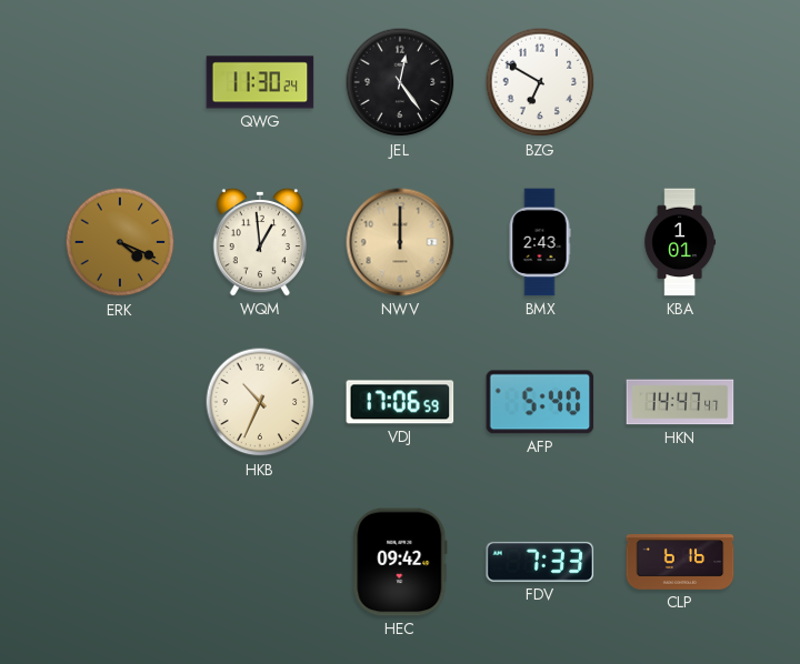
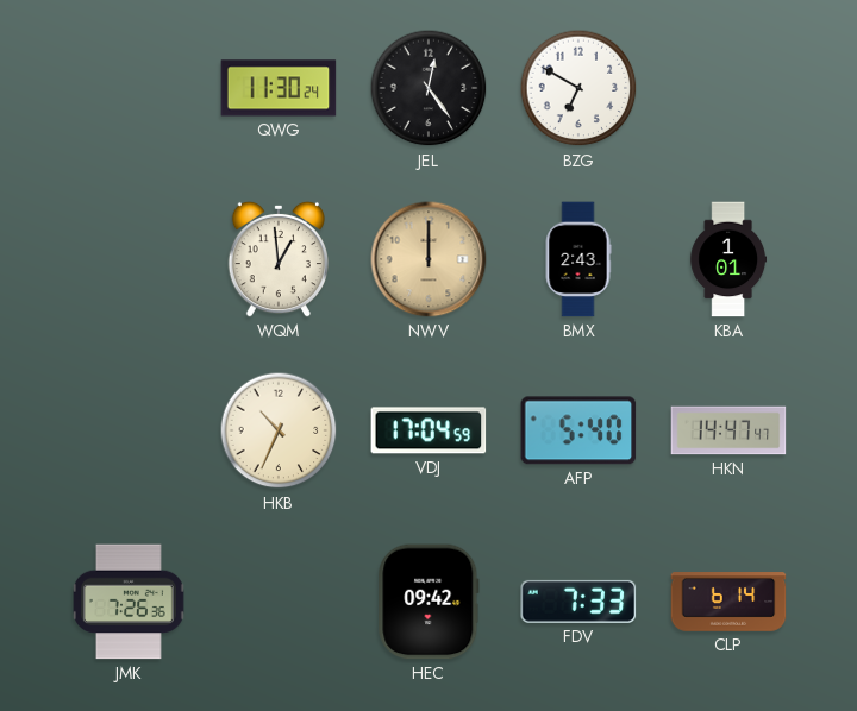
ERK: 4:19 -> none (120, 242)
VDJ: 17:06 -> 17:04 (428, 430)
JMK: none -> 7:26 (129, 602)
CLP: 6:16 -> 6:14 (728, 602)
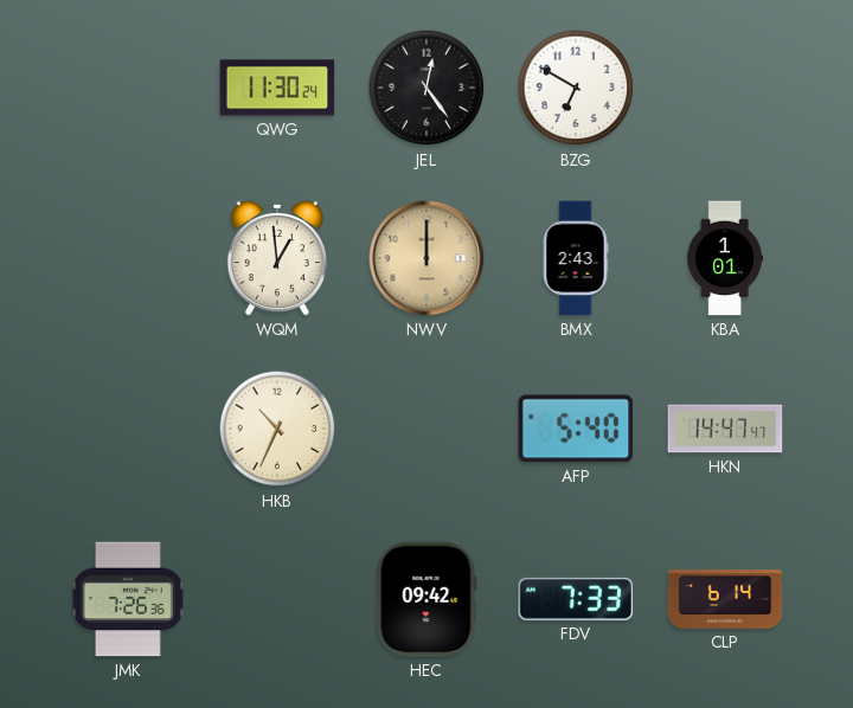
VDJ: 17:04 -> none (428, 430)
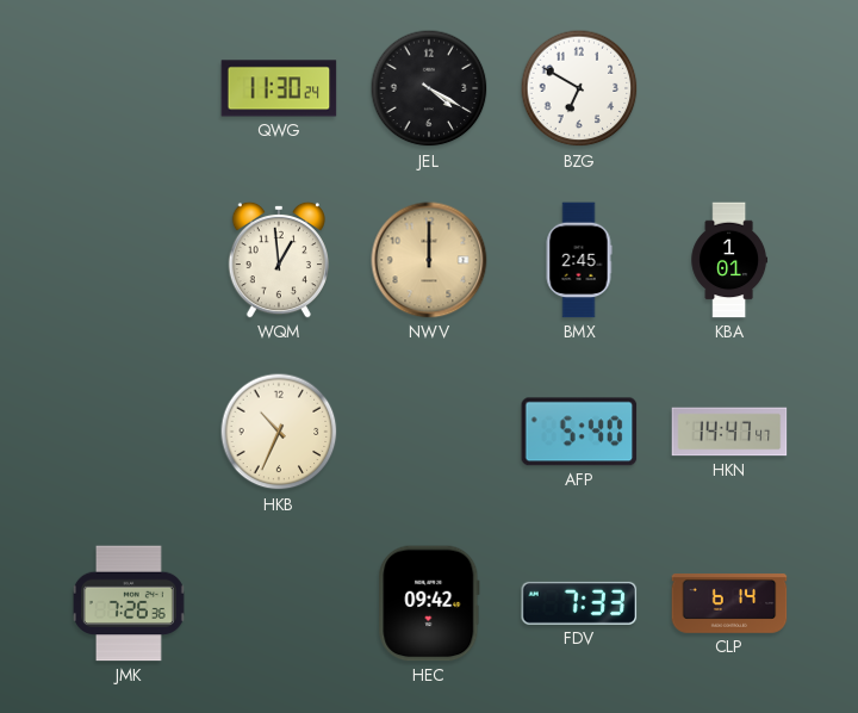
JEL: 12:24 -> 4:20 (429, 88)
BMX: 2:43 -> 2:45 (579, 260)
